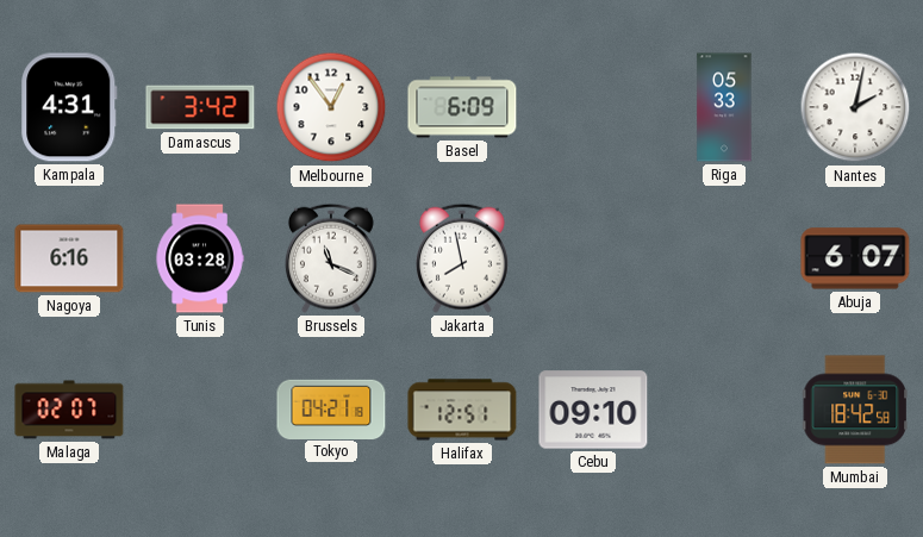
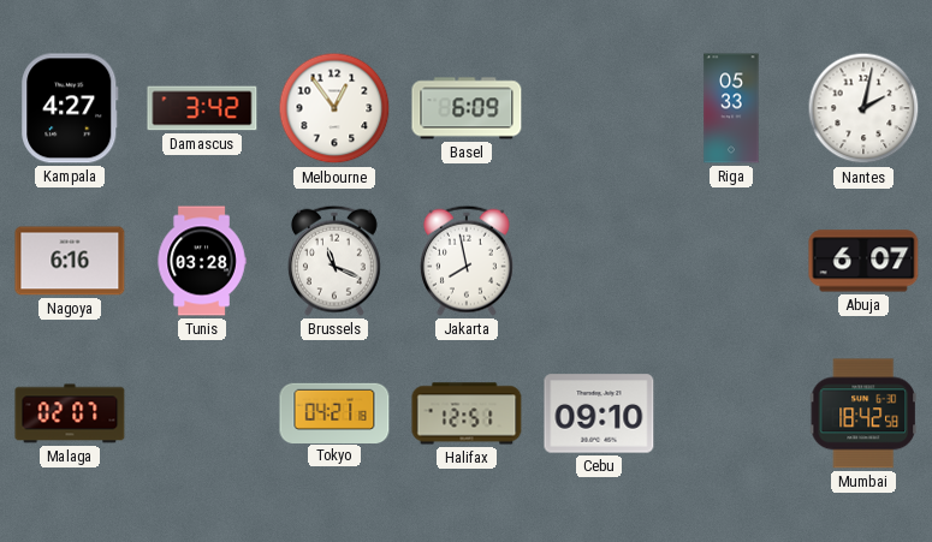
Kampala: 4:31 -> 4:27 (70, 108)
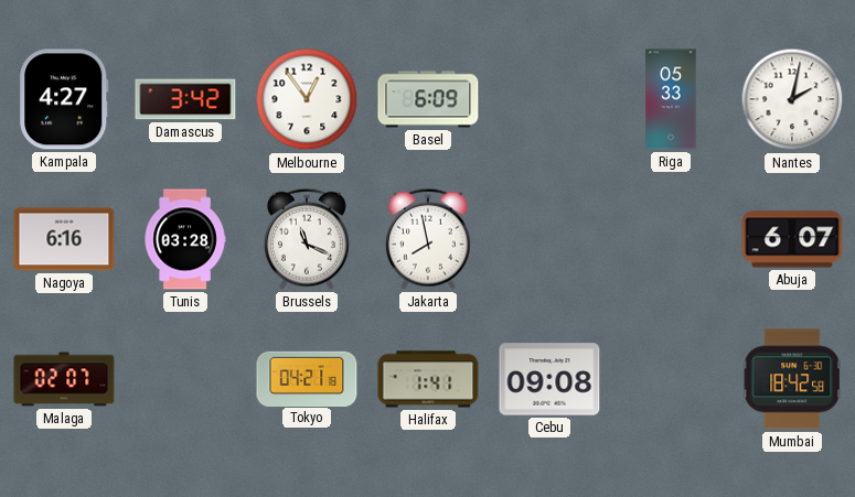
Halifax: 12:51 -> 1:41 (428, 379)
Cebu: 09:10 -> 09:08 (549, 379)
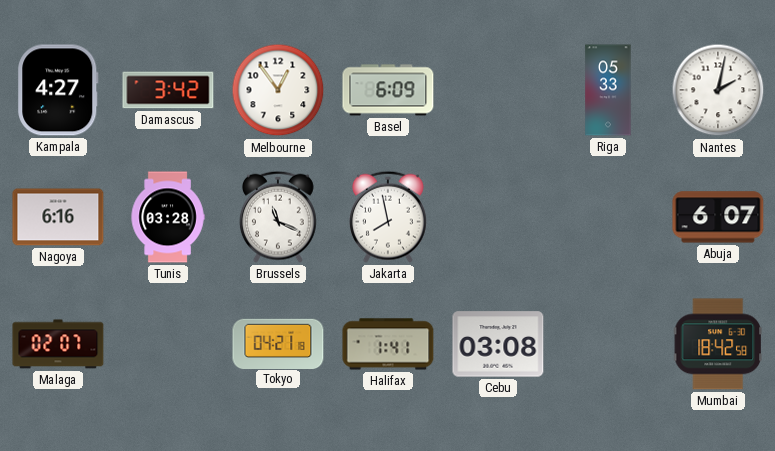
Cebu: 09:08 -> 03:08 (498, 344)
